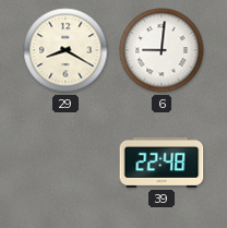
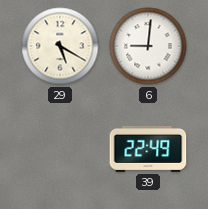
29: 8:20 -> 5:20 (60, 46)
39: 22:48 -> 22:49 (148, 149)
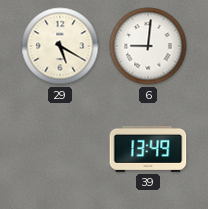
39: 22:49 -> 13:49 (148, 149)
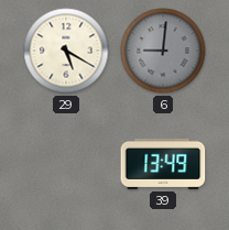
6 dial: white -> grey (163, 51)
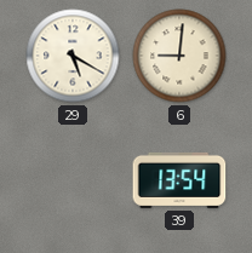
6 dial: grey -> cream (179, 56)
39: 13:49 -> 13:54 (179, 180)
